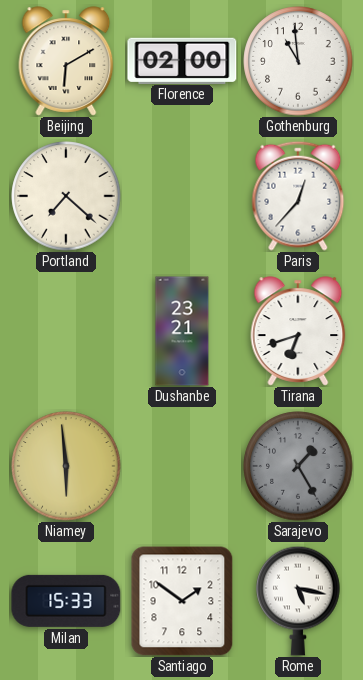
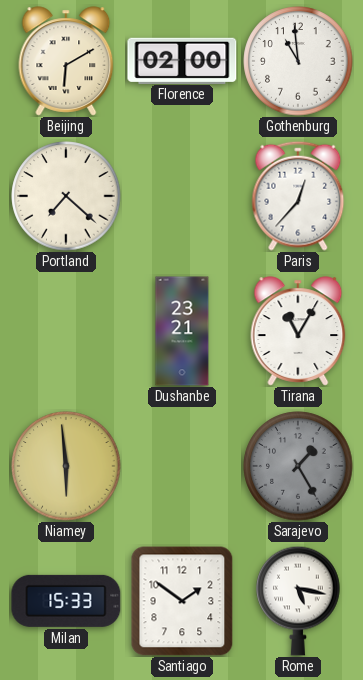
Tirana: 6:42 -> 11:05 (298, 331)
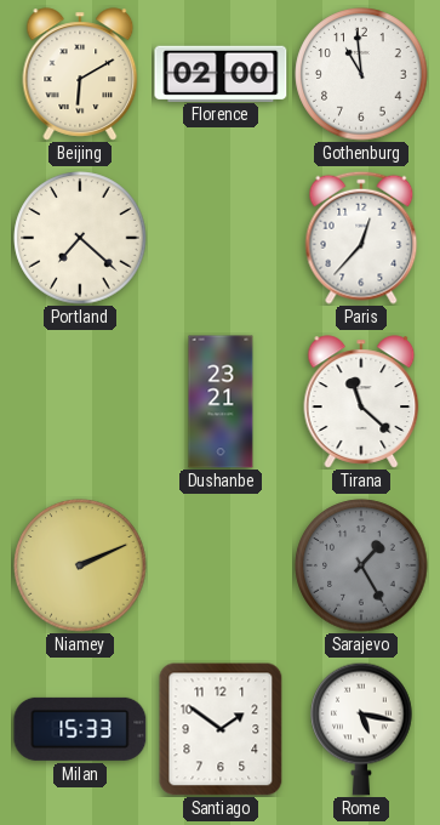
Tirana: 11:05 -> 11:22 (361, 402)
Niamey: 5:59 -> 2:11 (80, 565)
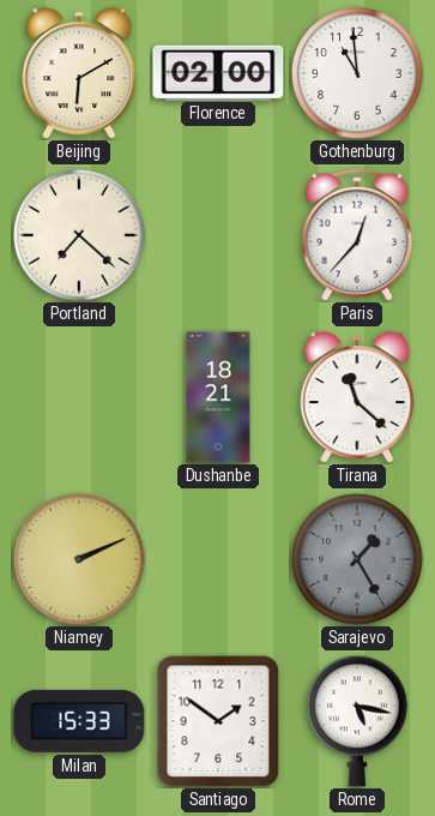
Dushanbe: 23:21 -> 18:21 (218, 397)
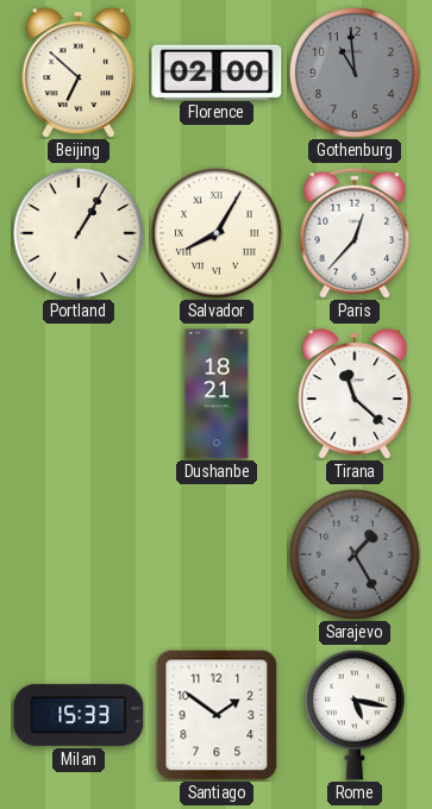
Beijing: 6:10 -> 6:52 (79, 73)
Gothenburg dial: white -> grey (355, 73)
Portland: 7:22 -> 1:05 (79, 233)
Salvador: none -> 8:05 (217, 233)
Niamey: 2:11 -> none (79, 559)
